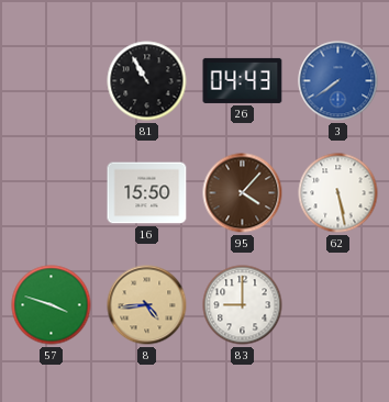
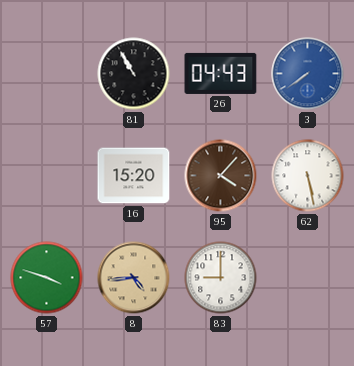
16: 15:50 -> 15:20 (134, 176)
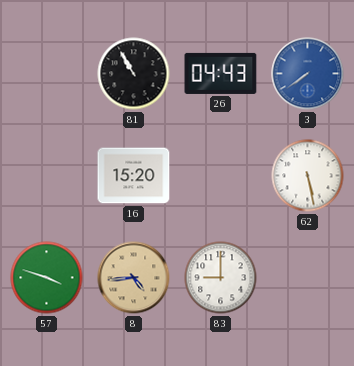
95: 4:07 -> none (221, 176)
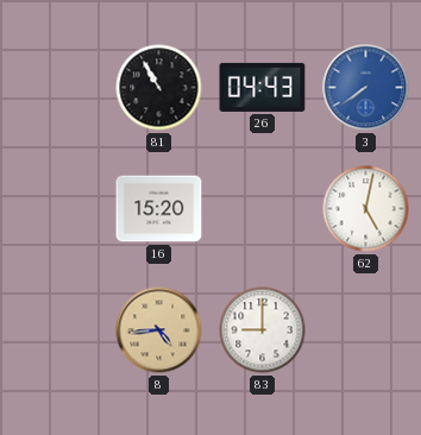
62: 5:28 -> 5:02 (366, 209)
57: 3:48 -> none (47, 278)
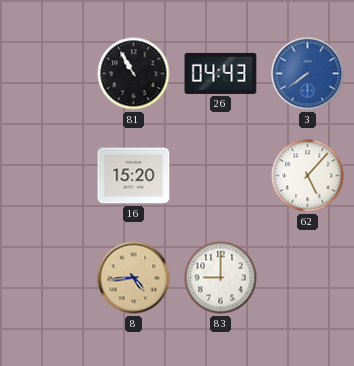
62: 5:02 -> 5:07 (308, 176)
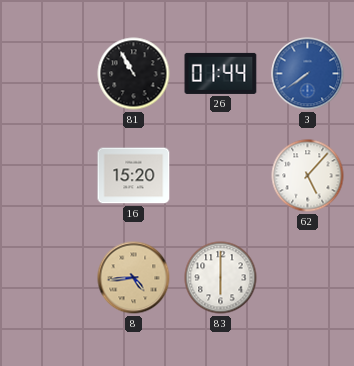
26: 04:43 -> 01:44 (221, 73)
83: 9:00 -> 6:00 (221, 278)
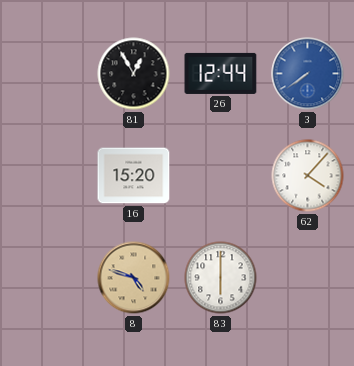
81: 10:55 -> 12:55 (134, 74)
26: 01:44 -> 12:44 (221, 73)
62: 5:07 -> 4:07 (308, 176)
8: 4:44 -> 4:48 (134, 278)
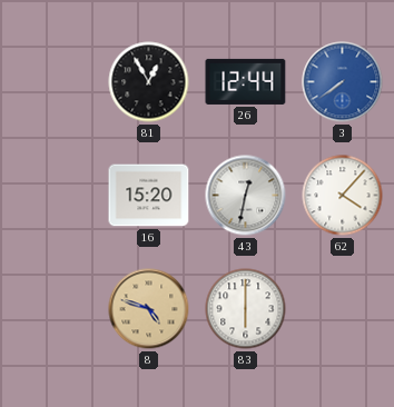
43: none -> 12:32 (246, 196)
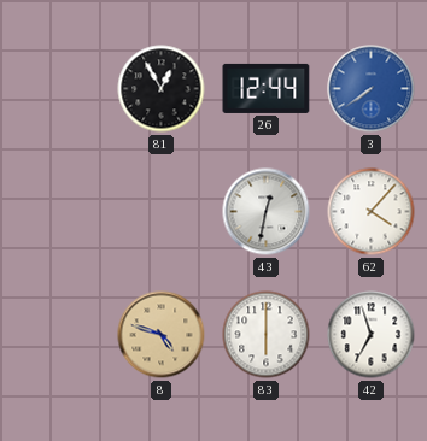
16: 15:20 -> none (149, 196)
42: none -> 6:57 (372, 335)
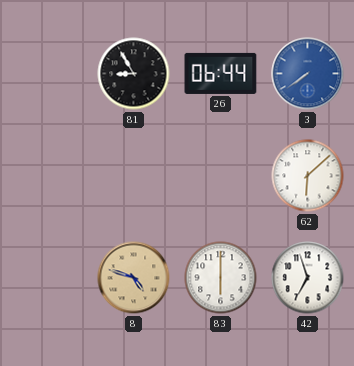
81: 12:55 -> 8:55 (134, 74)
26: 12:44 -> 06:44 (221, 73)
43: 12:32 -> none (267, 212)
62: 4:07 -> 6:08 (308, 176)
